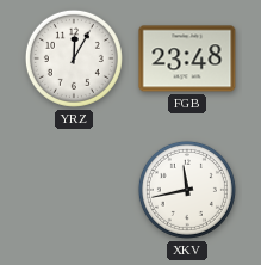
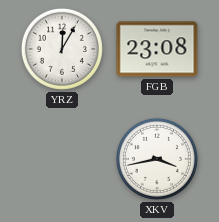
FGB: 23:48 -> 23:08 (157, 49)
XKV: 11:43 -> 3:43 (157, 159)
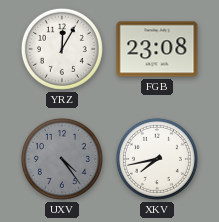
UXV: none -> 4:24 (62, 159)
XKV: 3:43 -> 7:43 (157, 159)
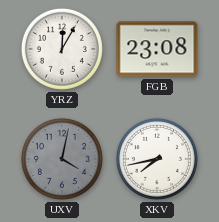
UXV: 4:24 -> 4:02 (62, 159)
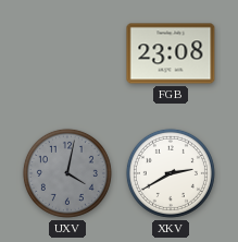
YRZ: 12:05 -> none (62, 49)
XKV: 7:43 -> 2:40 (171, 173)
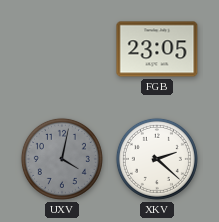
FGB: 23:08 -> 23:05 (157, 49)
XKV: 2:40 -> 2:22 (157, 159)
